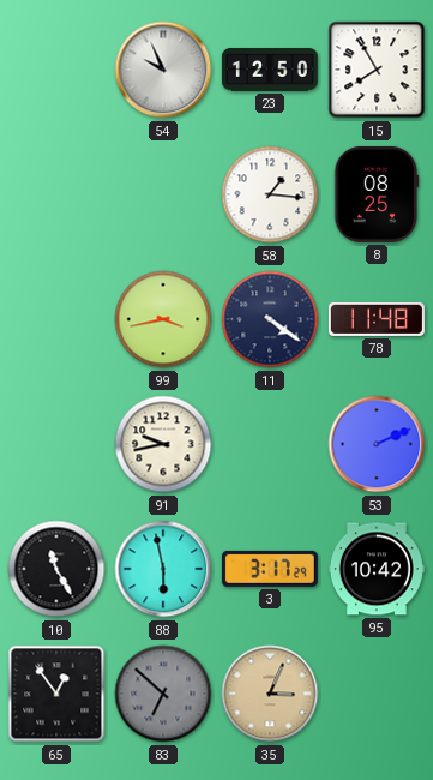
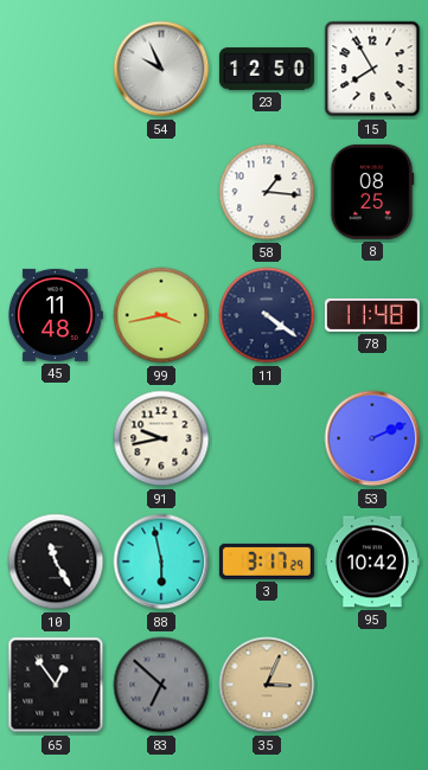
45: none -> 11:48 (56, 315)
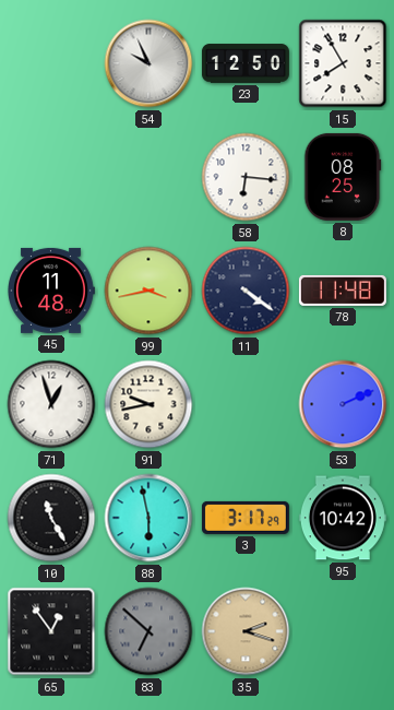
58: 1:16 -> 6:16 (246, 177)
71: none -> 12:57 (51, 404)
35: 3:04 -> 2:18 (246, 631)
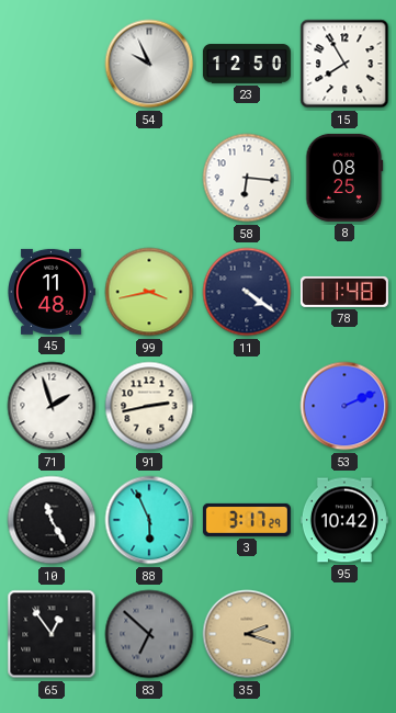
71: 12:57 -> 1:57 (52, 406)
91: 9:43 -> 2:43 (149, 406)
88: 5:58 -> 5:56 (149, 520)
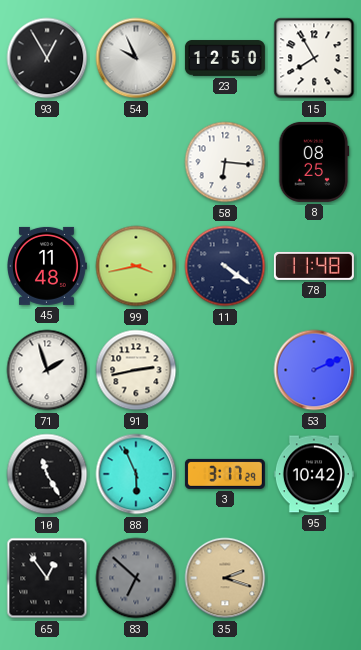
93: none -> 12:55 (47, 58)
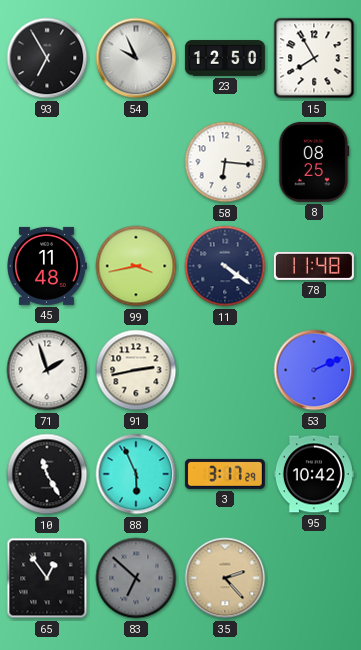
93: 12:55 -> 6:55 (47, 58)
35: 2:18 -> 2:23 (225, 578)
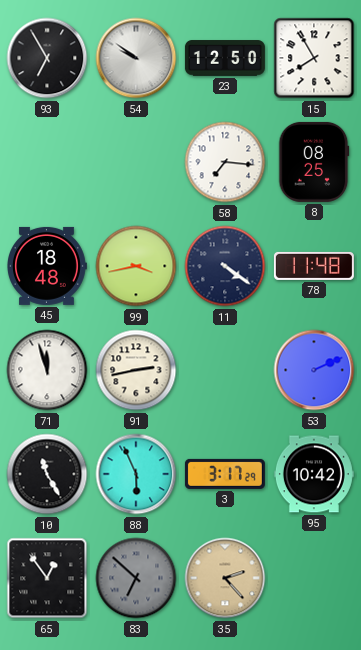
54: 9:56 -> 9:51 (136, 58)
58: 6:16 -> 7:16 (225, 162)
45: 11:48 -> 18:48 (47, 266)
71: 1:57 -> 11:57 (47, 370)
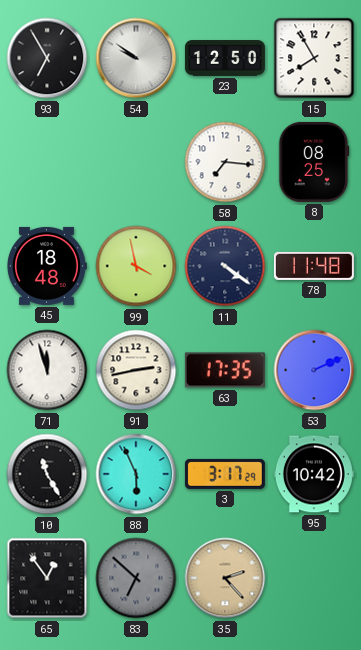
99: 3:43 -> 3:58 (136, 266)
63: none -> 17:35 (225, 370)
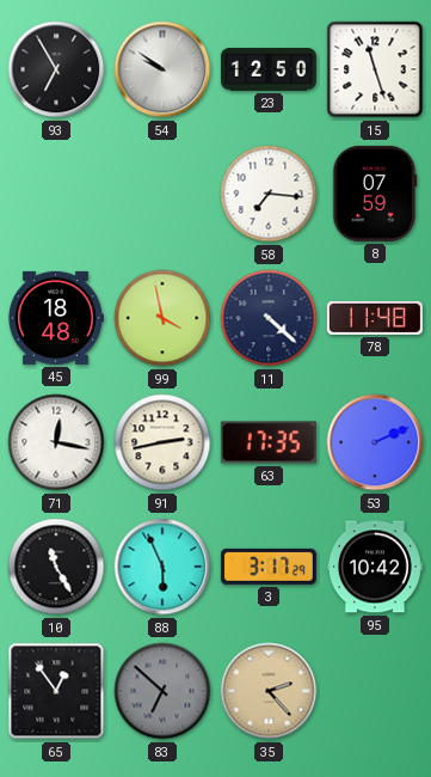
15: 7:55 -> 11:27 (375, 69)
8: 08:25 -> 07:59 (375, 194)
11: 4:21 -> 4:22 (269, 318)
71: 11:57 -> 12:17 (56, 442)
